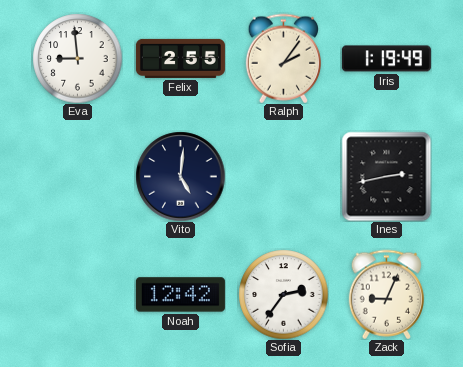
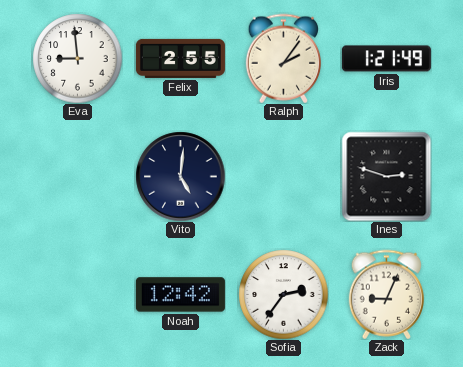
Iris: 1:19 -> 1:21 (386, 59)
Ines: 2:43 -> 2:48 (386, 176)
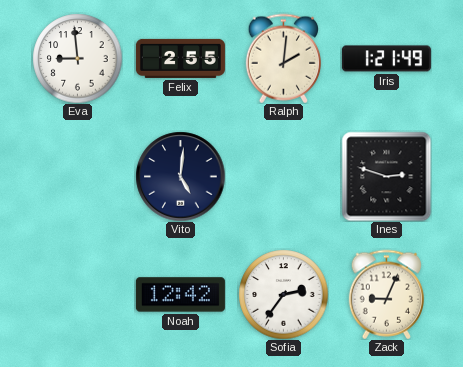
Ralph: 2:06 -> 2:01 (283, 58)
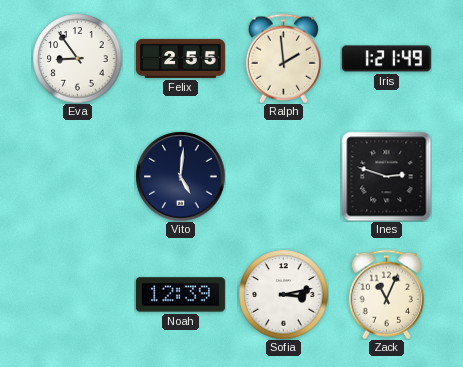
Eva: 8:59 -> 8:54 (77, 58)
Ralph: 2:01 -> 1:59 (283, 58)
Noah: 12:42 -> 12:39 (180, 295)
Sofia: 2:36 -> 3:13 (283, 294)
Zack: 9:04 -> 11:04 (386, 294)
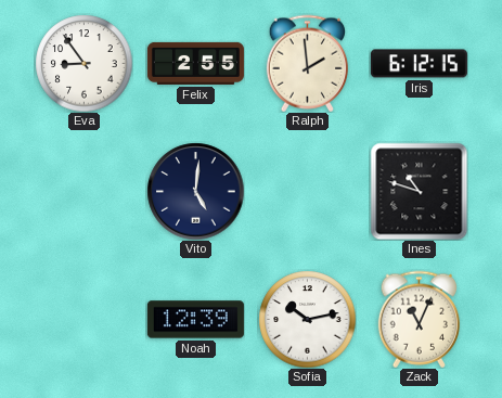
Iris: 1:21 -> 6:12 (419, 64)
Ines: 2:48 -> 10:48 (419, 191)
Sofia: 3:13 -> 10:13 (307, 319)
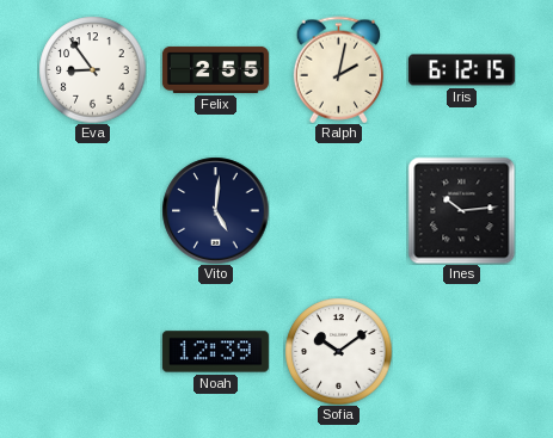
Ralph: 1:59 -> 2:02 (338, 69)
Ines: 10:48 -> 10:14 (461, 210)
Sofia: 10:13 -> 10:09 (338, 351)
Zack: 11:04 -> none (419, 319)
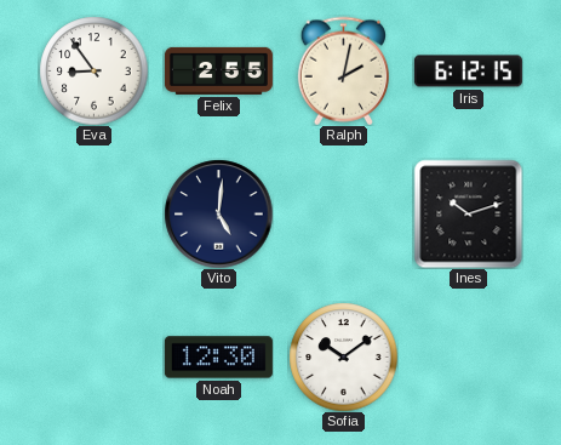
Ines: 10:14 -> 10:12 (468, 213)
Noah: 12:39 -> 12:30 (218, 358)
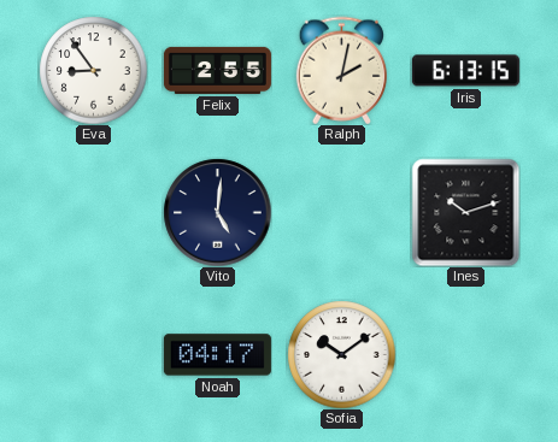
Iris: 6:12 -> 6:13 (465, 71)
Noah: 12:30 -> 04:17 (217, 355)
